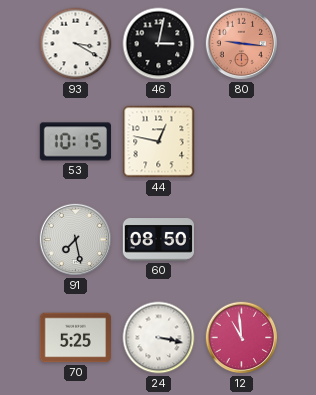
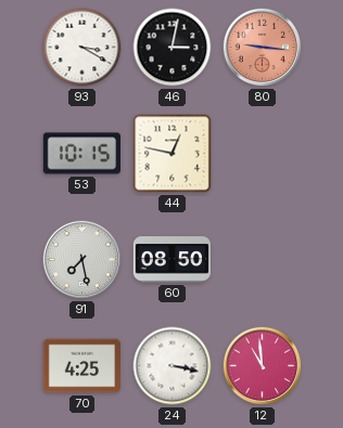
70: 5:25 -> 4:25 (81, 366)
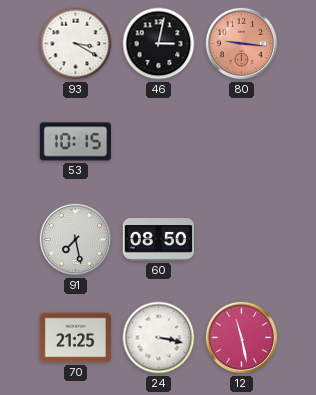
44: 12:47 -> none (173, 154)
70: 4:25 -> 21:25 (75, 338)
12: 10:59 -> 11:28 (242, 338)
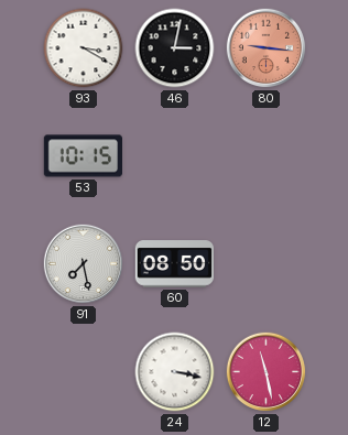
70: 21:25 -> none (75, 338)
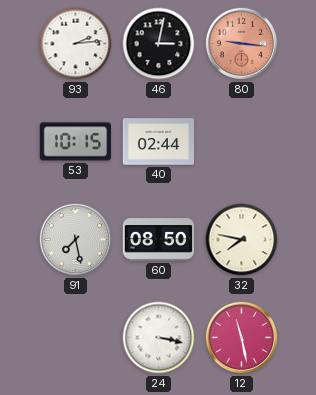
93: 3:20 -> 2:14 (76, 44)
40: none -> 02:44 (158, 142)
32: none -> 7:47 (242, 240)
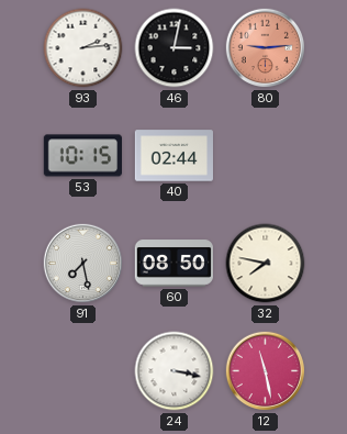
80: 9:16 -> 9:14 (266, 48)
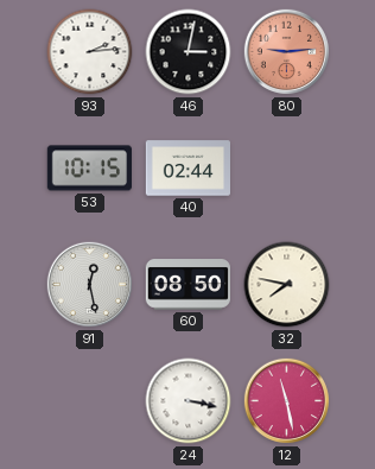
91: 7:28 -> 12:28 (90, 285)
